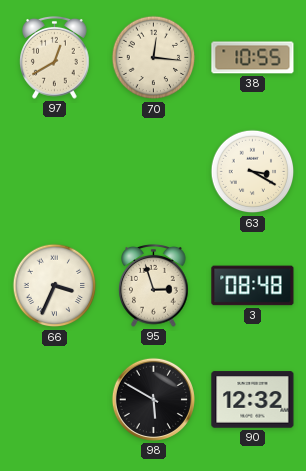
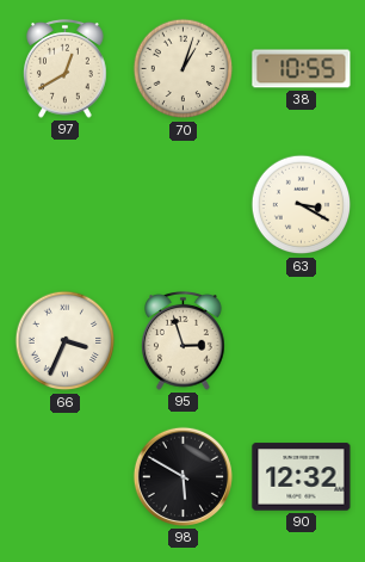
70: 12:16 -> 1:03 (184, 69)
3: 08:48 -> none (253, 286)
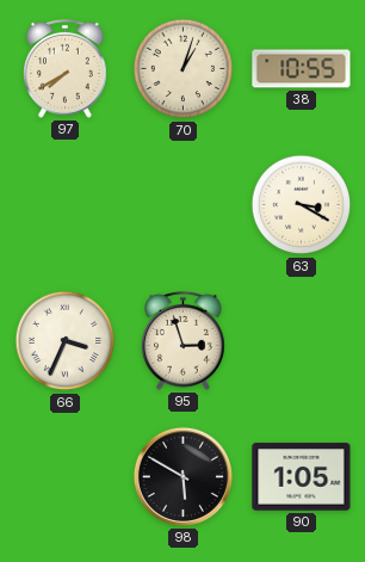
97: 12:40 -> 7:40 (66, 69)
90: 12:32 -> 1:05 (302, 477)
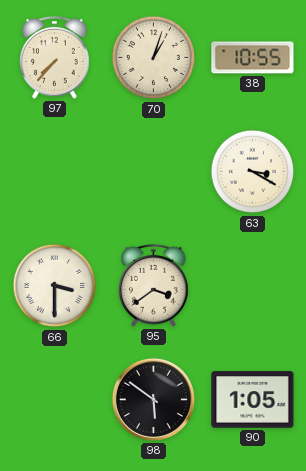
97: 7:40 -> 7:37 (55, 58)
66: 3:34 -> 3:30 (55, 286)
95: 2:57 -> 3:39 (154, 286)
98: 5:50 -> 5:51 (153, 399)
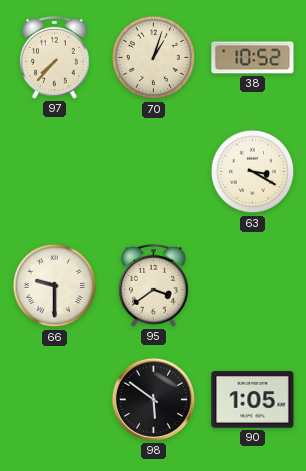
38: 10:55 -> 10:52 (253, 58)
66: 3:30 -> 9:30 (55, 286)
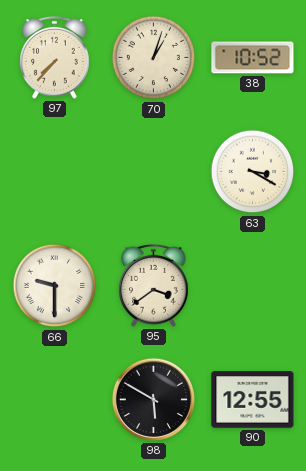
98: 5:51 -> 5:50 (153, 399)
90: 1:05 -> 12:55 (253, 400)
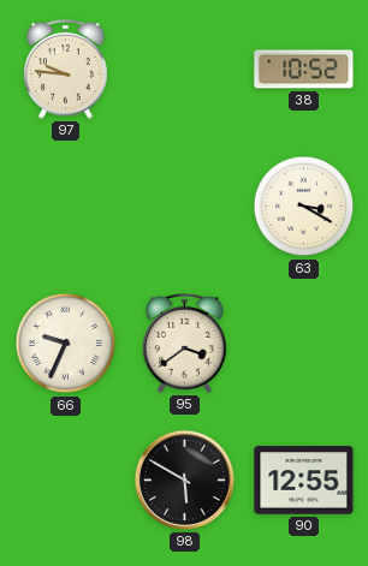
97: 7:37 -> 9:46 (66, 70)
70: 1:03 -> none (154, 58)
66: 9:30 -> 9:34 (66, 344)
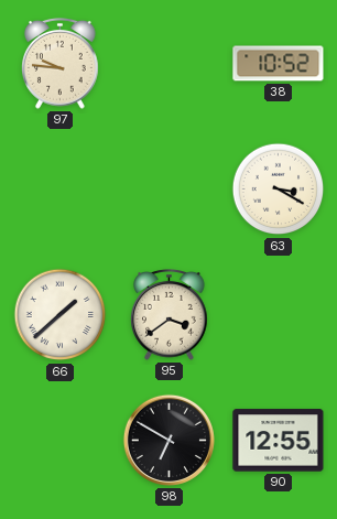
66: 9:34 -> 1:38 (61, 315)
98: 5:50 -> 6:50 (168, 440)
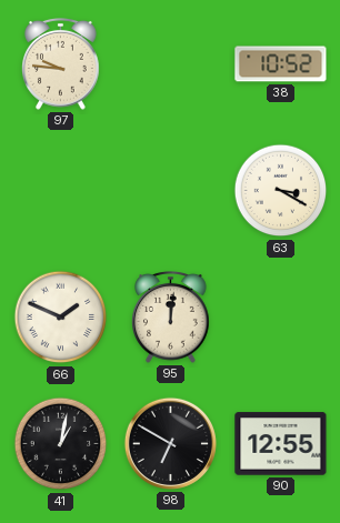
66: 1:38 -> 1:49 (61, 318)
95: 3:39 -> 12:01 (171, 318)
41: none -> 1:02 (61, 444)
